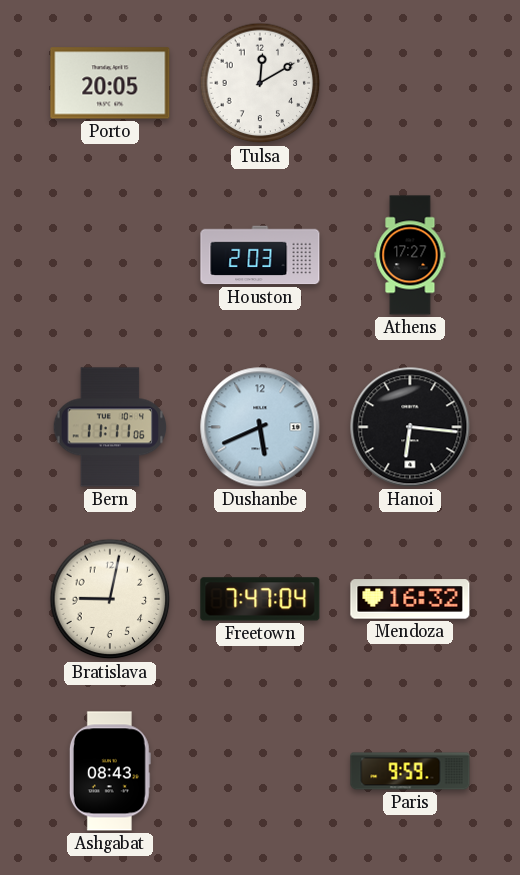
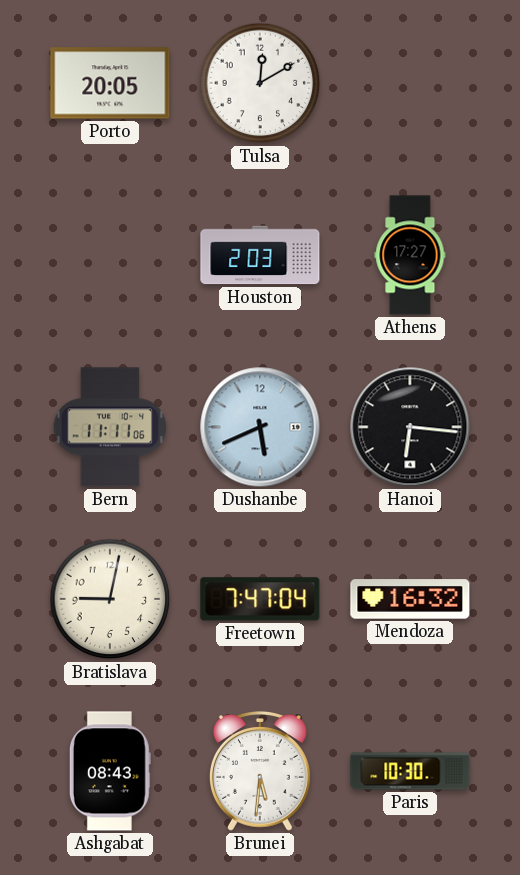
Brunei: none -> 5:31 (260, 771)
Paris: 9:59 -> 10:30 (410, 771)
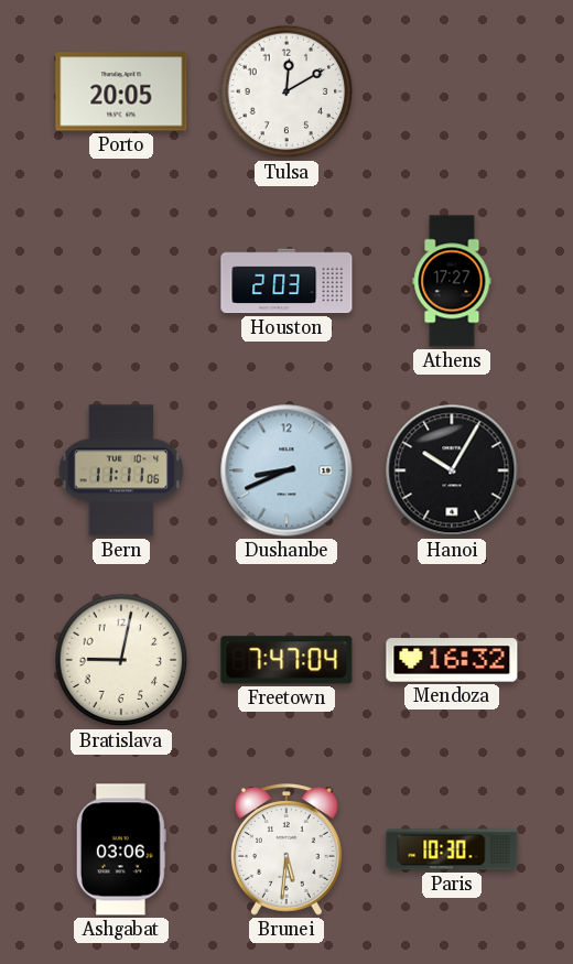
Dushanbe: 5:41 -> 8:41 (286, 470)
Hanoi: 6:16 -> 10:05 (452, 470)
Ashgabat: 08:43 -> 03:06 (121, 849)
